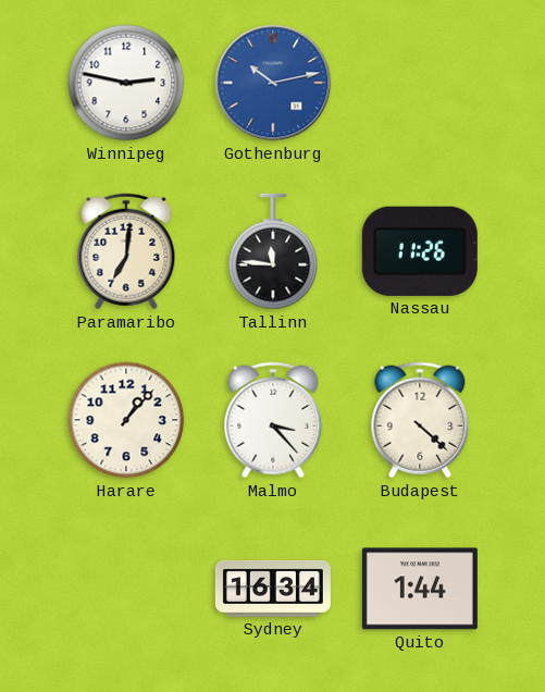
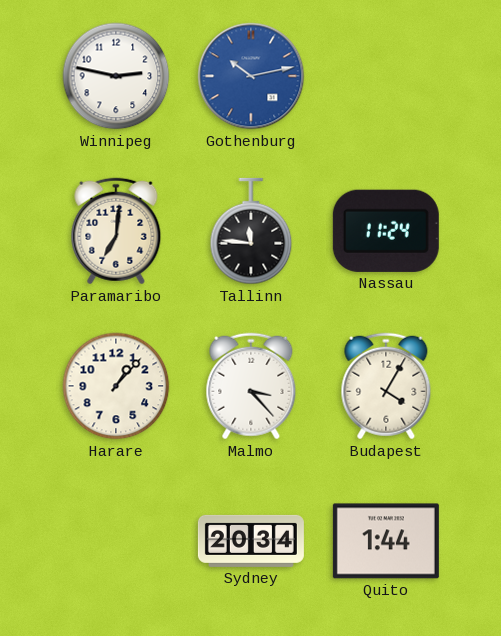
Nassau: 11:26 -> 11:24 (386, 231)
Budapest: 4:22 -> 4:05 (386, 386)
Sydney: 16:34 -> 20:34 (251, 541)
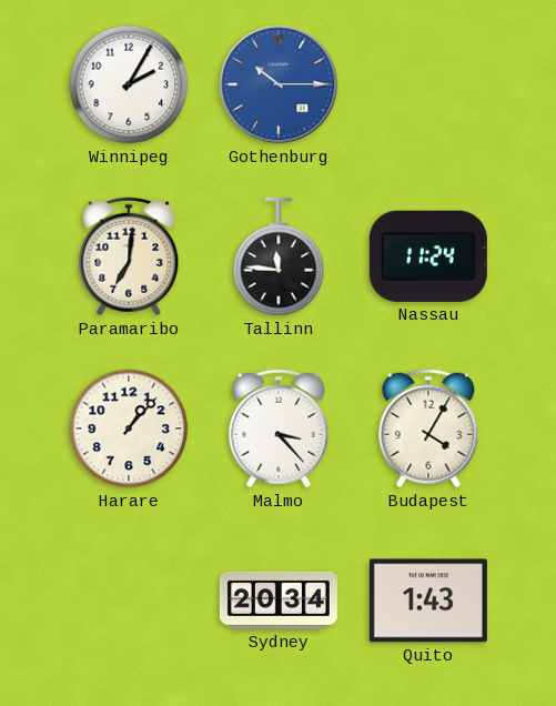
Winnipeg: 2:47 -> 2:05 (129, 84)
Gothenburg: 10:13 -> 10:15 (279, 84)
Quito: 1:44 -> 1:43 (428, 601)
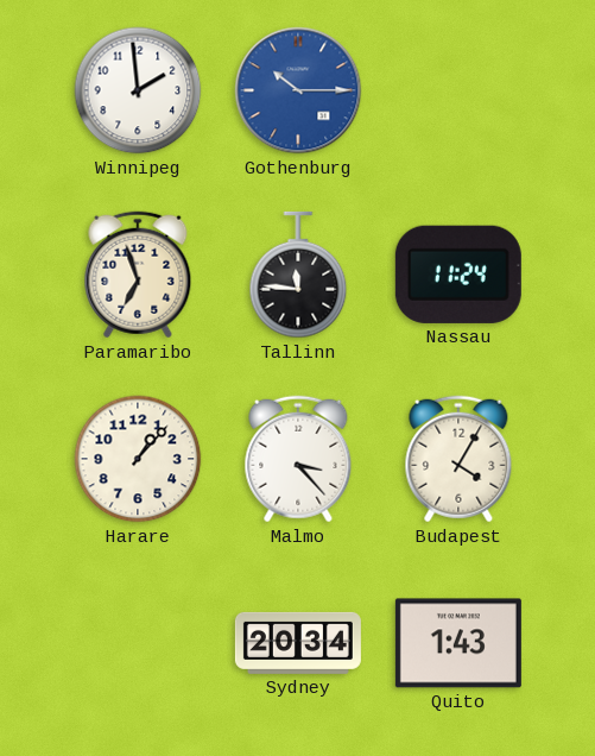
Winnipeg: 2:05 -> 1:59 (138, 90)
Paramaribo: 7:01 -> 6:57 (138, 275)
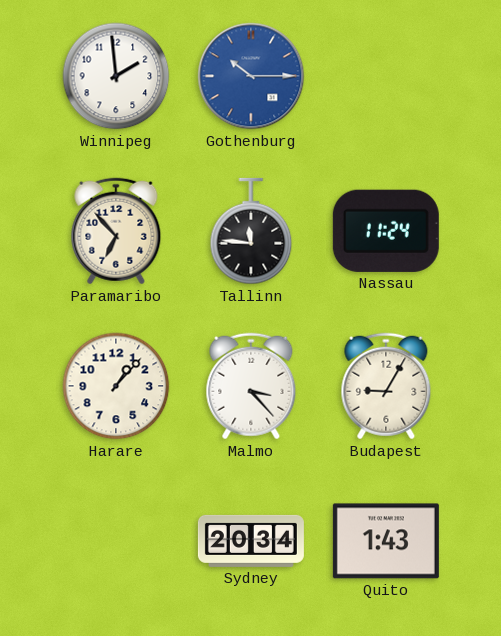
Paramaribo: 6:57 -> 6:53 (116, 231)
Budapest: 4:05 -> 9:05 (386, 386)
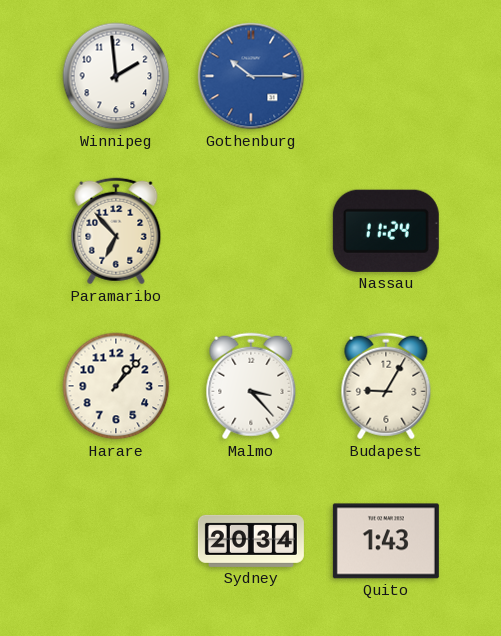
Tallinn: 11:46 -> none (251, 231)
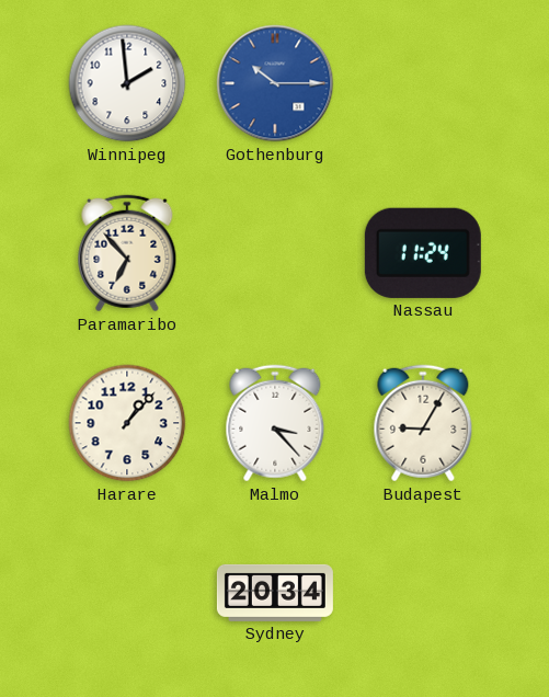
Quito: 1:43 -> none (386, 541)
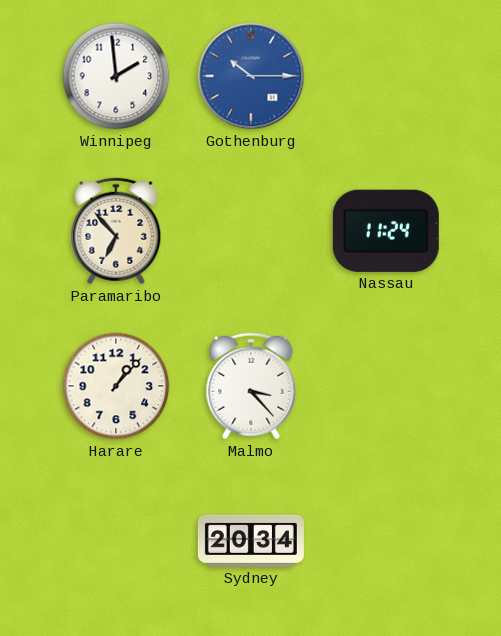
Budapest: 9:05 -> none (423, 423)
